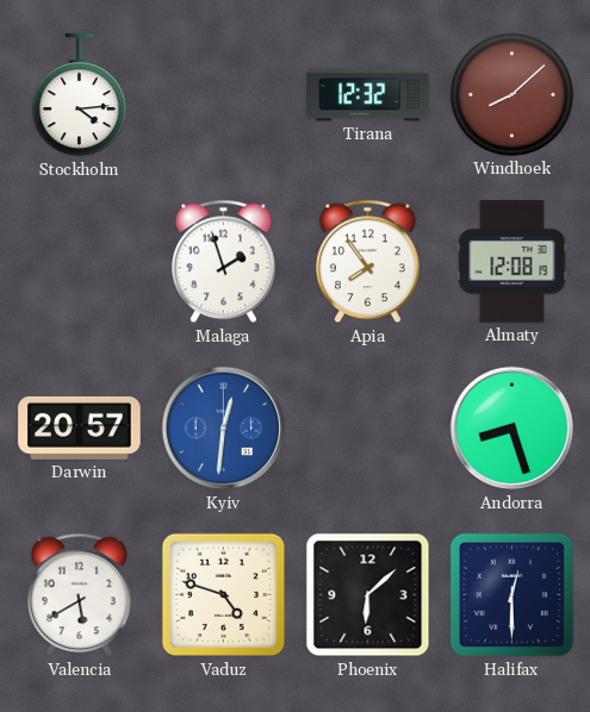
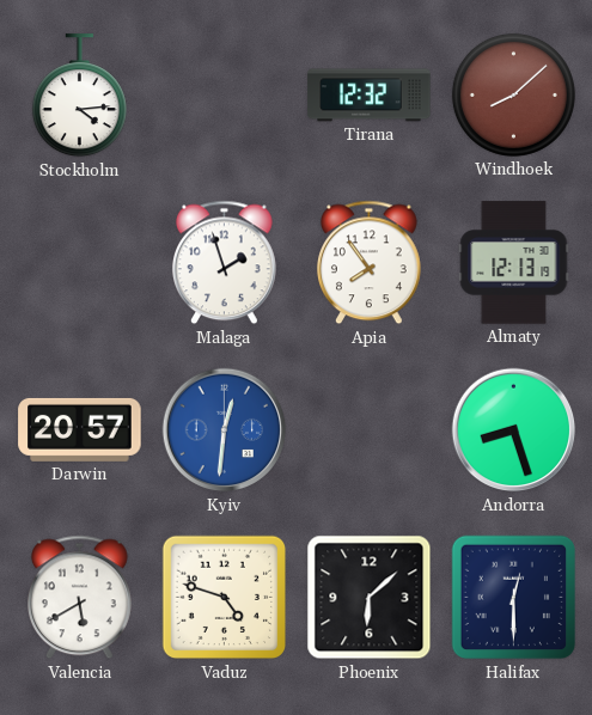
Almaty: 12:08 -> 12:13 (514, 263)
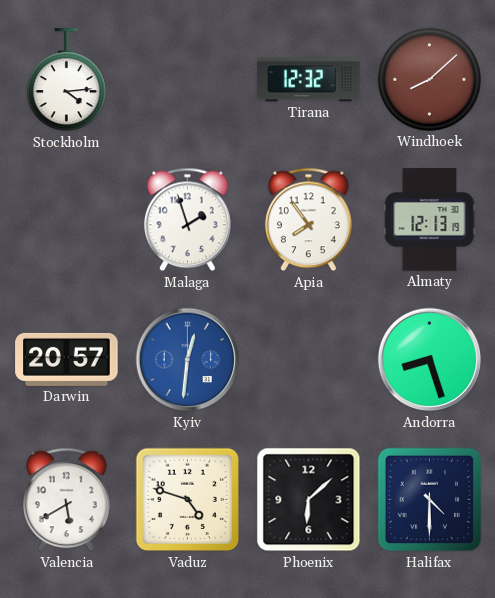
Halifax: 12:30 -> 4:30 (430, 500)
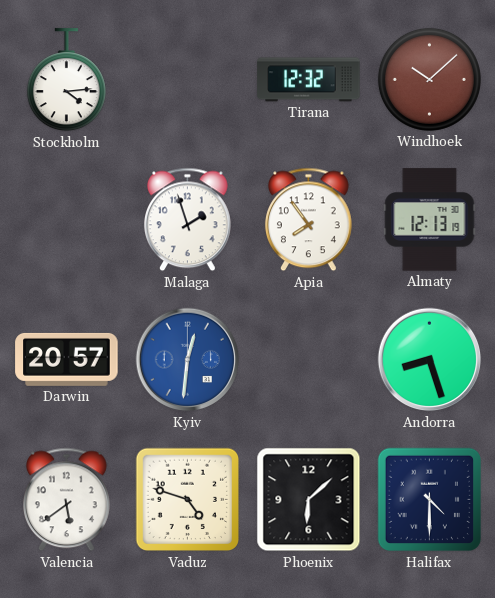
Windhoek: 8:08 -> 10:08 (429, 79)
Valencia: 5:40 -> 5:39 (66, 500)
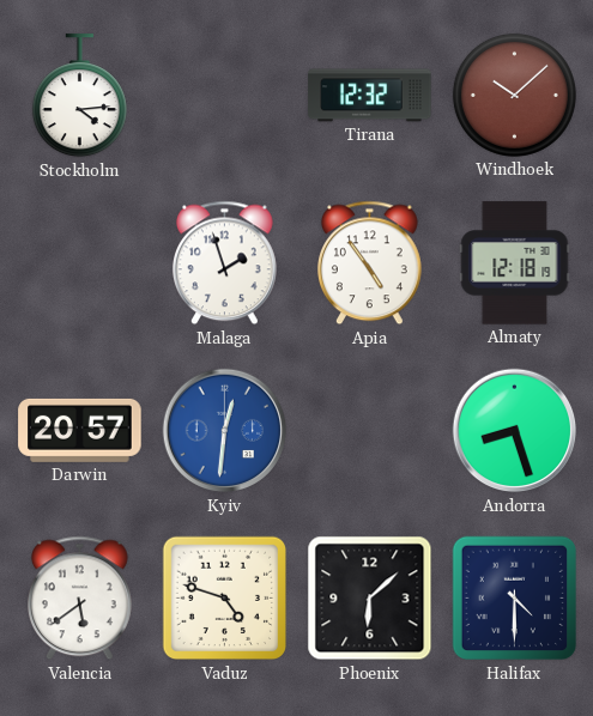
Apia: 7:54 -> 4:54 (369, 263)
Almaty: 12:13 -> 12:18 (515, 263)
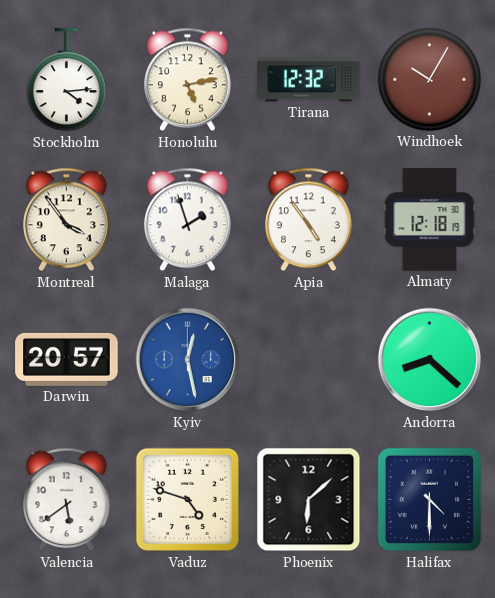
Honolulu: none -> 5:13 (187, 80)
Windhoek: 10:08 -> 10:05 (429, 79)
Montreal: none -> 3:54 (66, 220)
Kyiv: 12:31 -> 12:28 (188, 360)
Andorra: 8:27 -> 8:22 (430, 360)
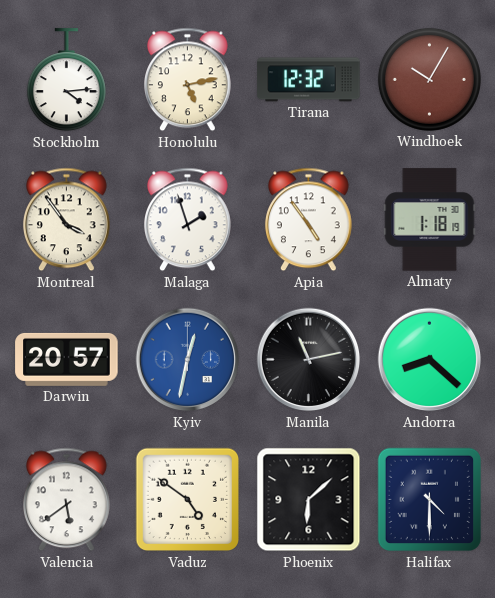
Almaty: 12:18 -> 1:18 (430, 220)
Kyiv: 12:28 -> 12:32 (188, 360)
Manila: none -> 11:13 (309, 360)
Vaduz: 4:48 -> 4:51 (188, 500)
